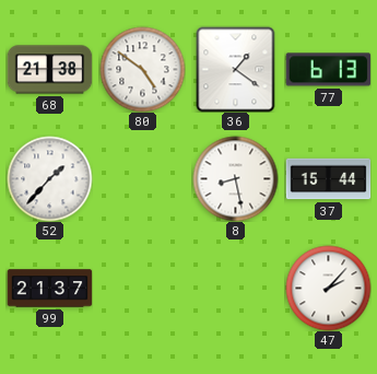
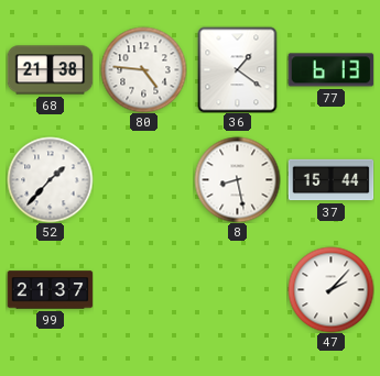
80: 4:51 -> 4:46 (143, 69)
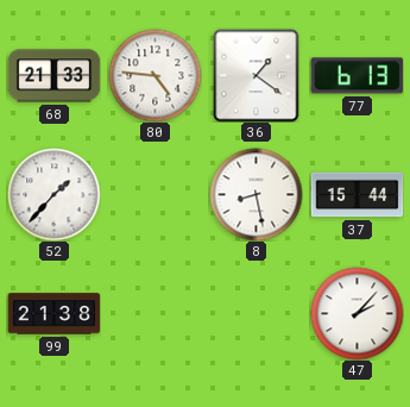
68: 21:38 -> 21:33 (53, 76)
99: 21:37 -> 21:38 (53, 314)
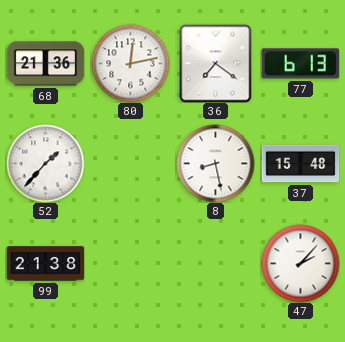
68: 21:33 -> 21:36 (45, 64)
80: 4:46 -> 12:13 (130, 63)
36: 1:21 -> 7:21 (216, 63)
37: 15:44 -> 15:48 (300, 164)
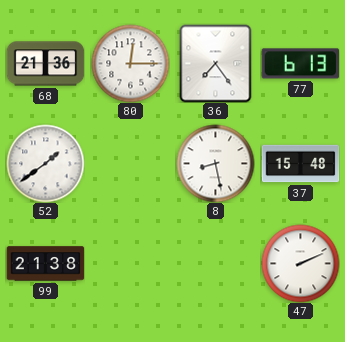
80: 12:13 -> 12:15 (130, 63)
36: 7:21 -> 7:24 (216, 63)
52: 1:37 -> 1:39 (45, 163)
47: 2:07 -> 2:11 (300, 263)
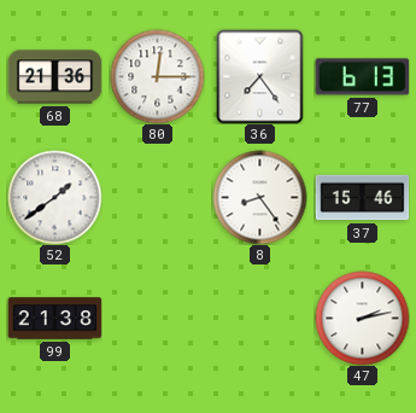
8: 8:28 -> 8:24 (259, 197)
37: 15:48 -> 15:46 (362, 198)
47: 2:11 -> 2:13 (362, 318)
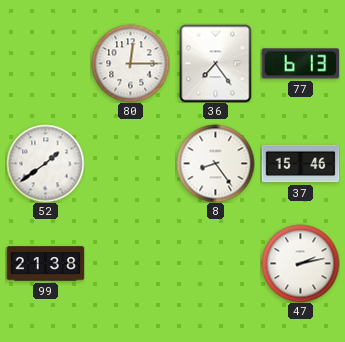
68: 21:36 -> none (54, 77)
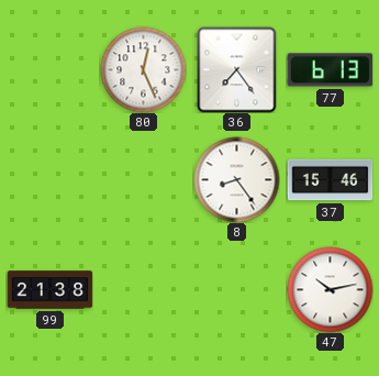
80: 12:15 -> 12:26 (143, 69)
52: 1:39 -> none (45, 163)
47: 2:13 -> 10:13 (330, 289)
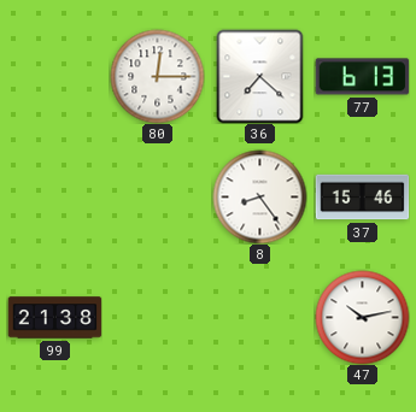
80: 12:26 -> 12:15 (157, 76)
36: 7:24 -> 7:22 (260, 76)
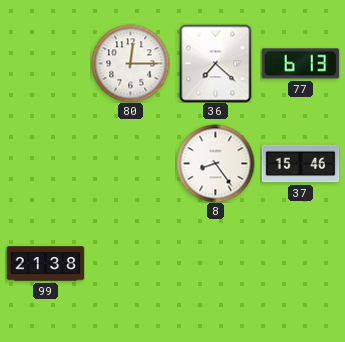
47: 10:13 -> none (362, 317)
